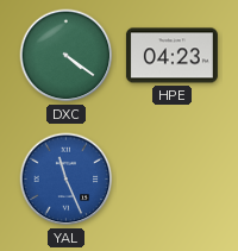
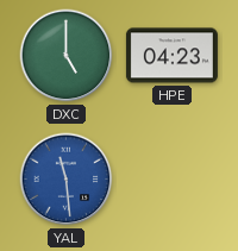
DXC: 4:21 -> 5:00 (67, 56)
YAL: 11:26 -> 11:29 (67, 180)
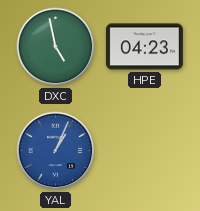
DXC: 5:00 -> 4:58 (56, 47)
YAL: 11:29 -> 1:04 (56, 151)
